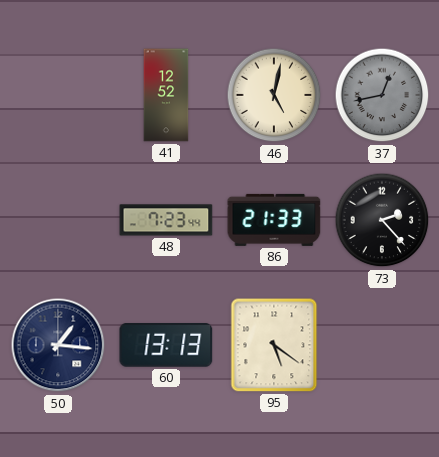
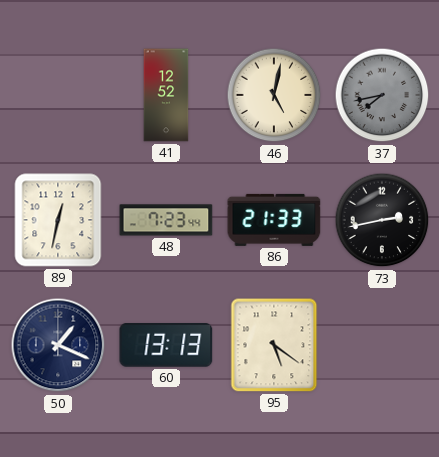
37: 12:43 -> 7:43 (382, 95)
89: none -> 12:32 (58, 220)
73: 2:23 -> 2:43 (382, 220)
50: 1:16 -> 1:19 (58, 345)
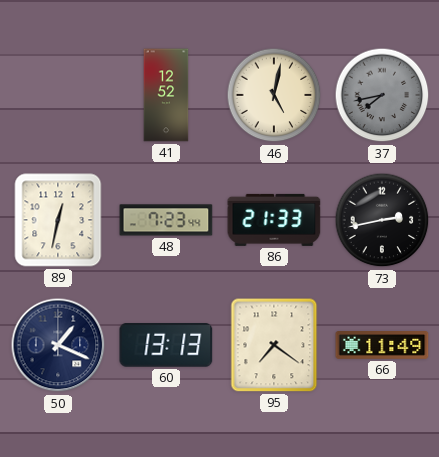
95: 5:21 -> 7:21 (274, 345)
66: none -> 11:49 (382, 345)
